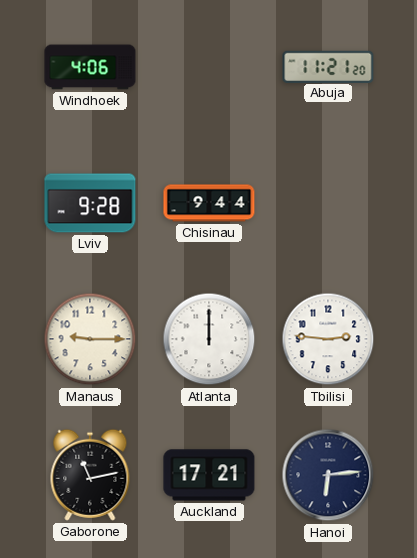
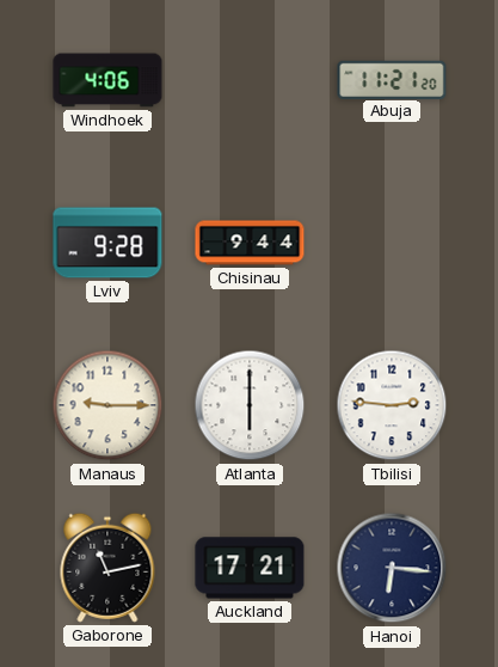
Atlanta: 12:00 -> 6:00 (250, 405)
Hanoi: 6:14 -> 6:16 (392, 568)
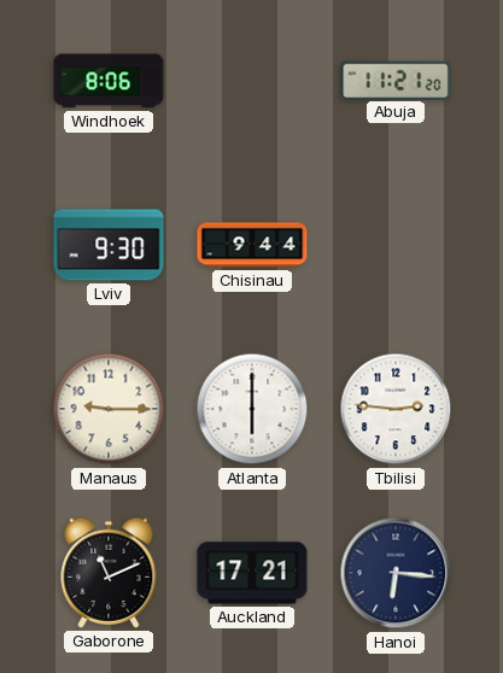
Windhoek: 4:06 -> 8:06 (109, 81)
Lviv: 9:28 -> 9:30 (109, 245)
Gaborone: 11:13 -> 11:11 (109, 573)
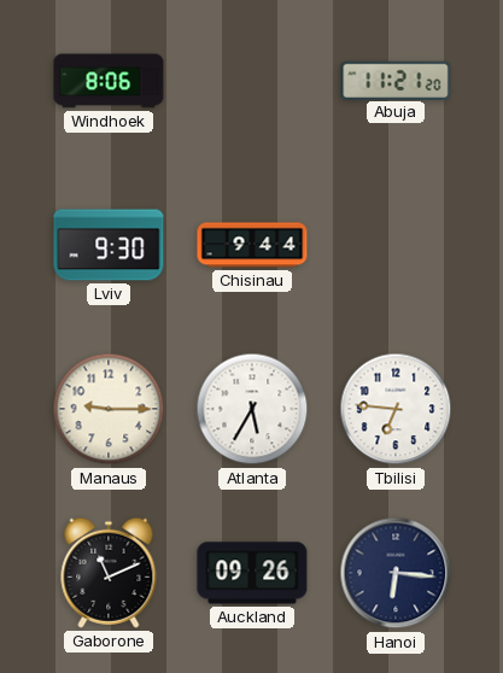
Atlanta: 6:00 -> 5:35 (252, 409)
Tbilisi: 2:46 -> 6:46 (396, 409)
Auckland: 17:21 -> 09:26 (252, 573)
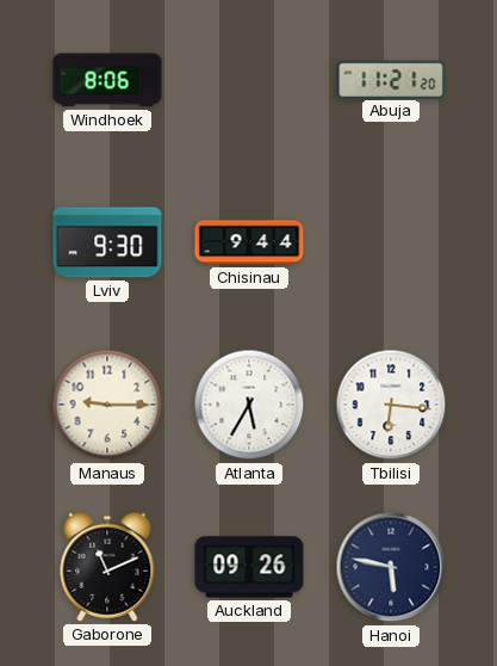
Tbilisi: 6:46 -> 6:16 (391, 405)
Hanoi: 6:16 -> 5:47 (391, 567)
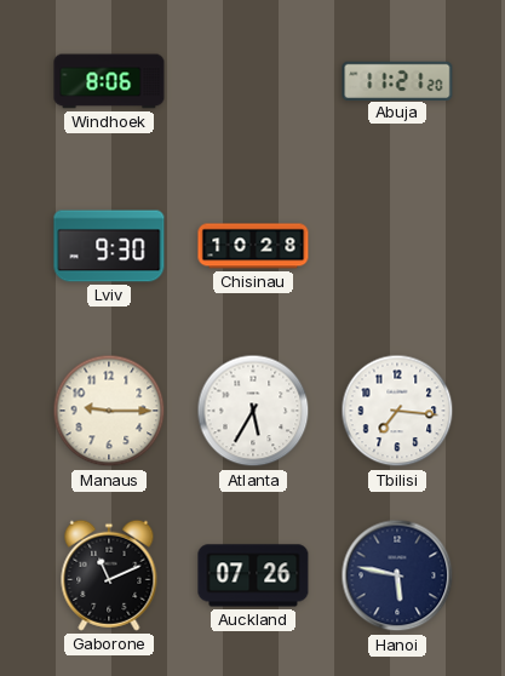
Chisinau: 9:44 -> 10:28 (253, 246)
Tbilisi: 6:16 -> 7:16 (397, 411)
Auckland: 09:26 -> 07:26 (253, 575)
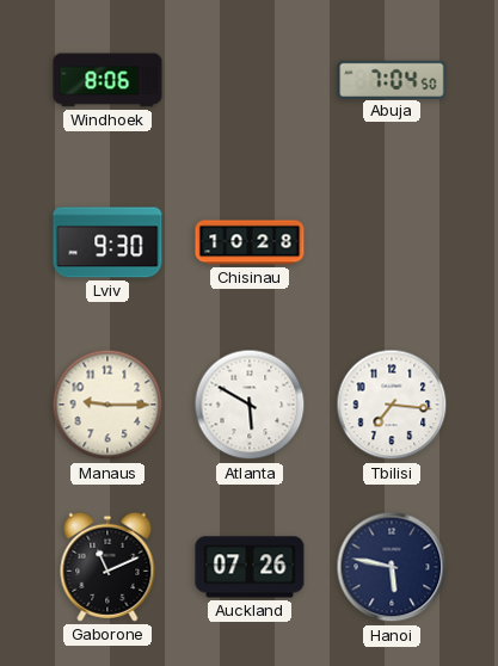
Abuja: 11:21 -> 7:04 (392, 79)
Atlanta: 5:35 -> 5:50 (250, 405)
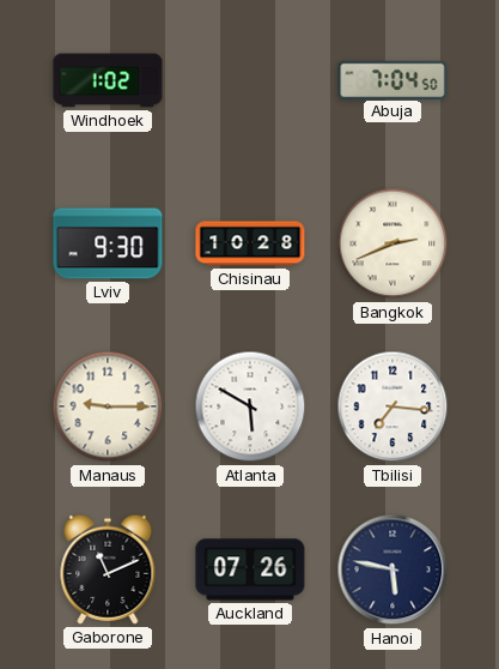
Windhoek: 8:06 -> 1:02 (108, 80)
Bangkok: none -> 2:41 (392, 243)
